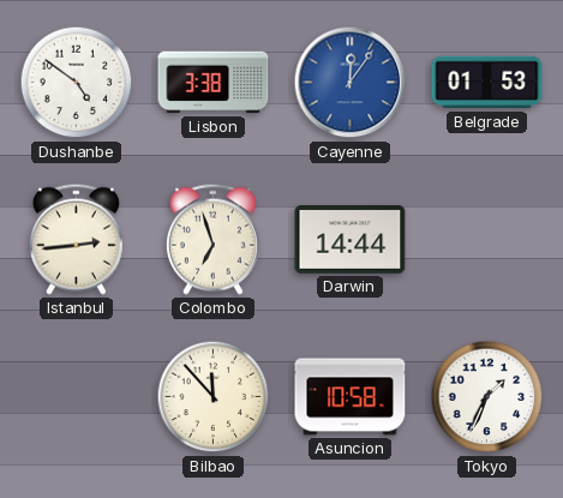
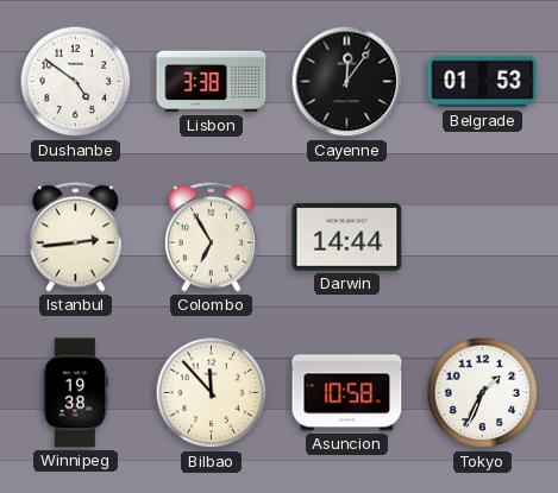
Cayenne dial: blue -> black (347, 82)
Colombo: 6:57 -> 6:55 (211, 236)
Winnipeg: none -> 19:38 (75, 393)
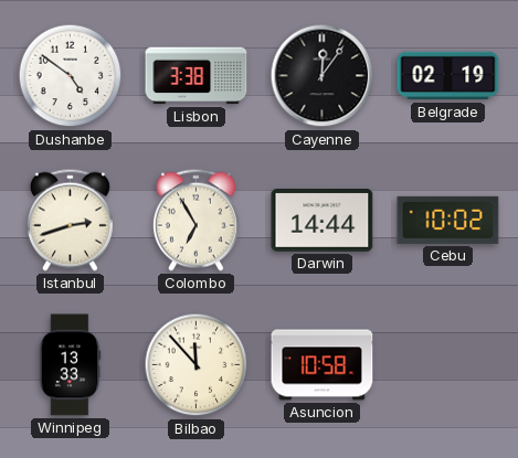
Belgrade: 01:53 -> 02:19 (448, 76)
Istanbul: 2:44 -> 2:42 (70, 220)
Cebu: none -> 10:02 (448, 220)
Winnipeg: 19:38 -> 13:33 (70, 365)
Tokyo: 1:34 -> none (483, 393)
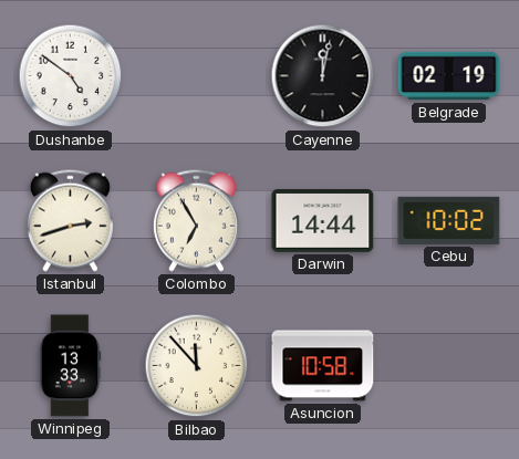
Lisbon: 3:38 -> none (197, 76)
Cayenne: 12:06 -> 12:02 (323, 76)
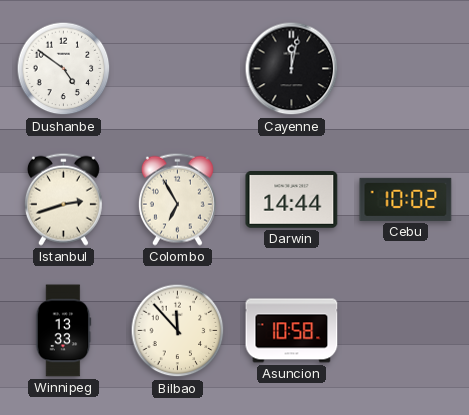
Belgrade: 02:19 -> none (449, 76)
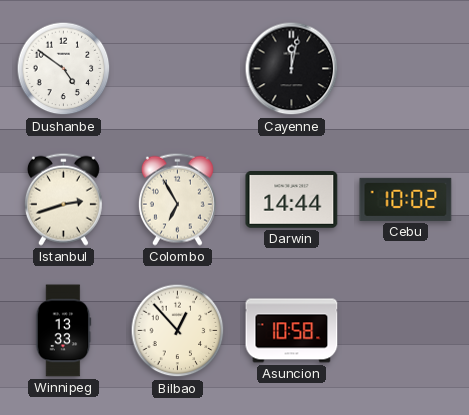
Bilbao: 11:53 -> 12:53 (178, 331)
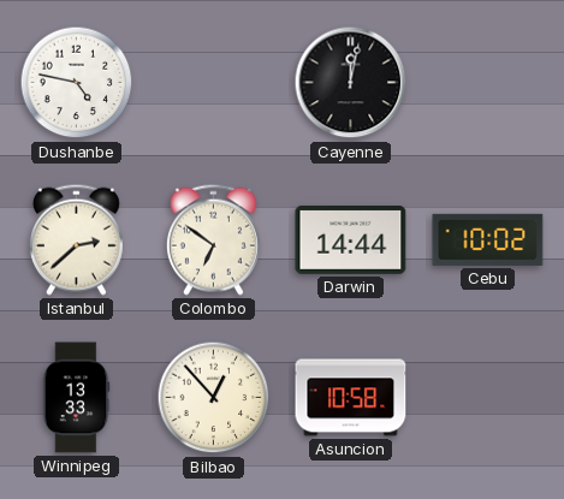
Dushanbe: 4:51 -> 4:47 (77, 83)
Istanbul: 2:42 -> 2:38 (76, 239)
Colombo: 6:55 -> 6:51 (213, 239)
